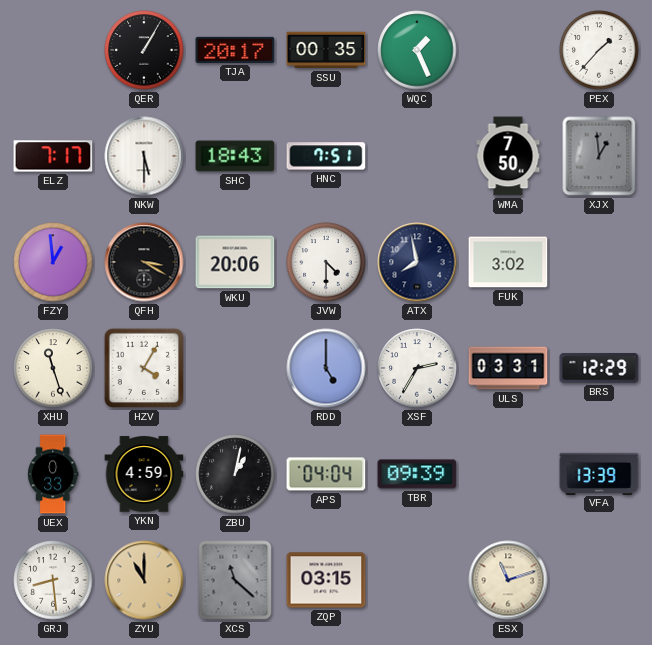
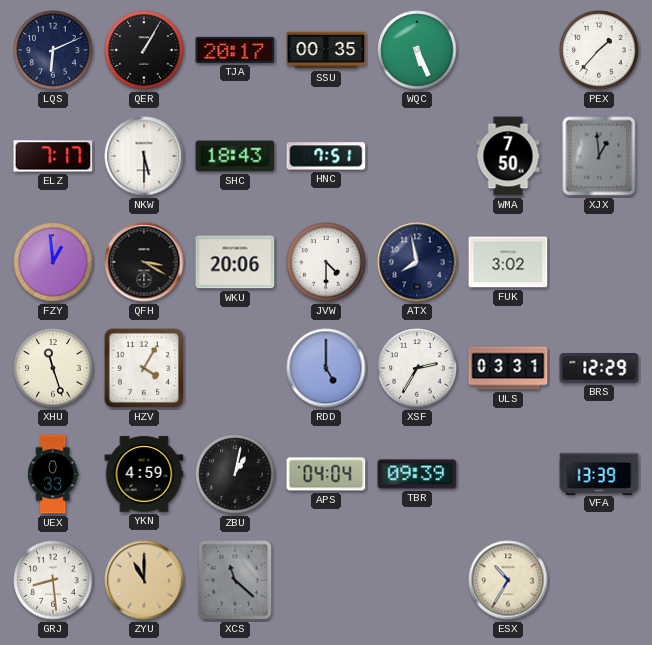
LQS: none -> 6:11 (53, 50)
WQC: 1:26 -> 5:26 (417, 50)
ZQP: 03:15 -> none (326, 580)
ESX: 11:12 -> 10:35 (508, 580)
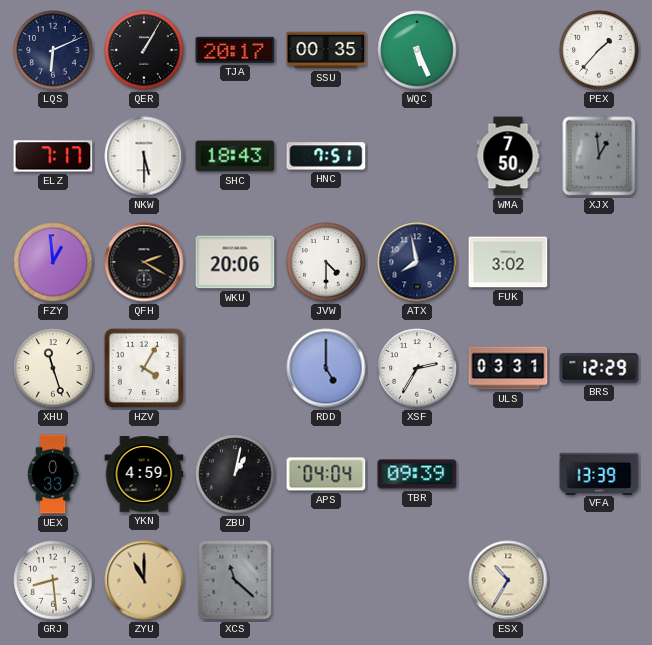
QFH: 3:20 -> 2:20 (144, 262)
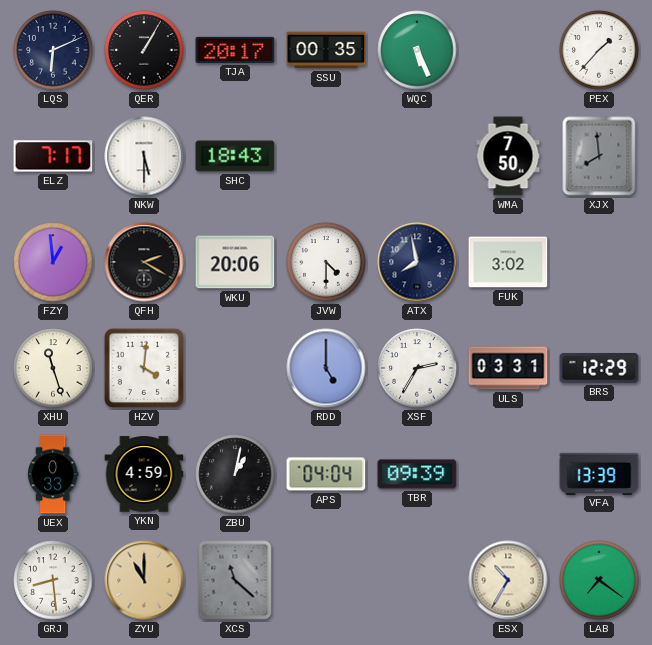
HNC: 7:51 -> none (326, 156)
XJX: 12:59 -> 7:59 (599, 156)
HZV: 4:05 -> 4:01 (144, 368)
LAB: none -> 7:21 (599, 580)
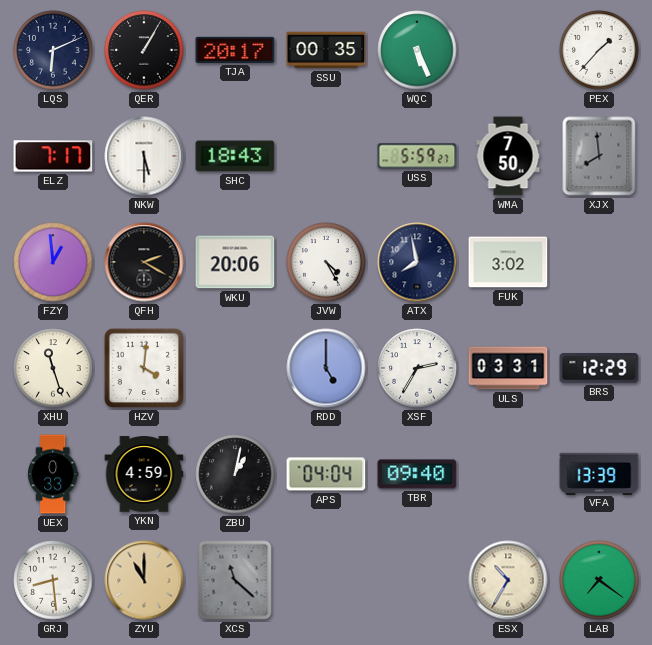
USS: none -> 5:59 (417, 156)
JVW: 4:30 -> 4:25 (326, 262)
TBR: 09:39 -> 09:40 (417, 474)
